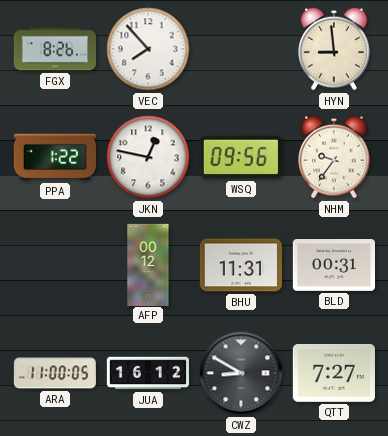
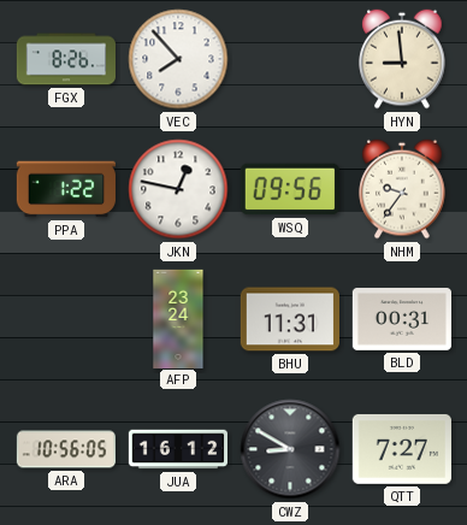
AFP: 00:12 -> 23:24 (178, 318)
ARA: 11:00 -> 10:56 (65, 449)
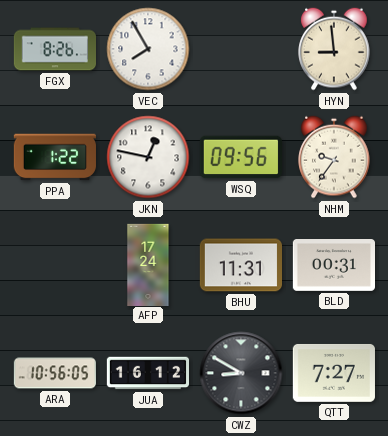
VEC: 7:53 -> 7:55 (148, 49)
AFP: 23:24 -> 17:24 (148, 264)
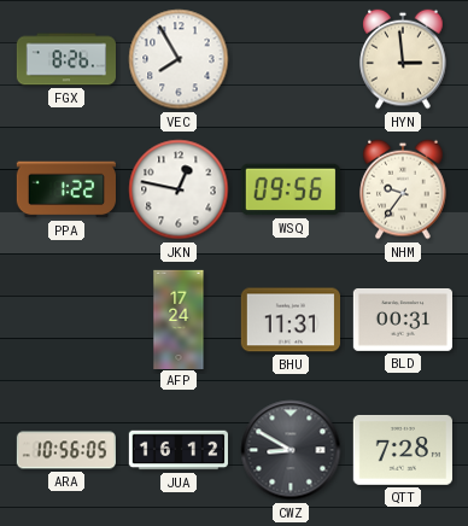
HYN: 8:59 -> 2:59 (403, 59)
QTT: 7:27 -> 7:28 (403, 450)
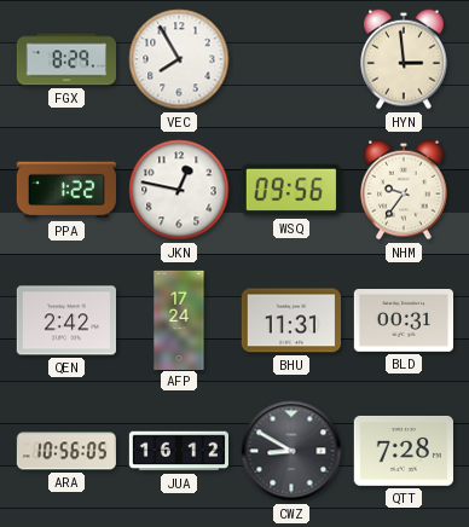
FGX: 8:26 -> 8:29 (65, 59)
QEN: none -> 2:42 (65, 320)
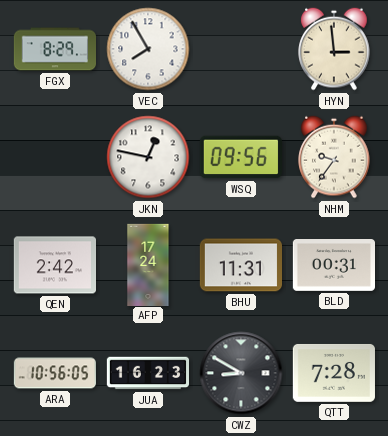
PPA: 1:22 -> none (65, 190)
JUA: 16:12 -> 16:23 (147, 373)
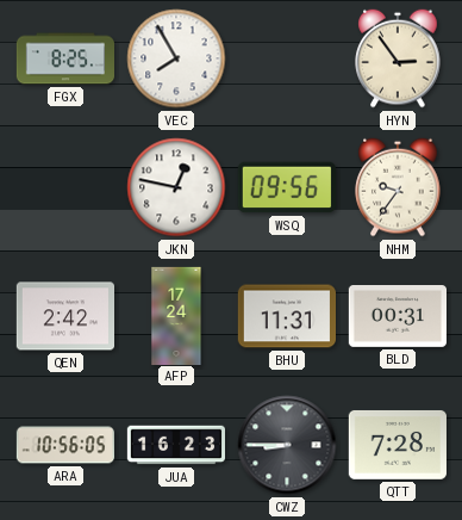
FGX: 8:29 -> 8:25 (64, 58)
HYN: 2:59 -> 2:54 (398, 58)
CWZ: 8:50 -> 8:45 (287, 445)
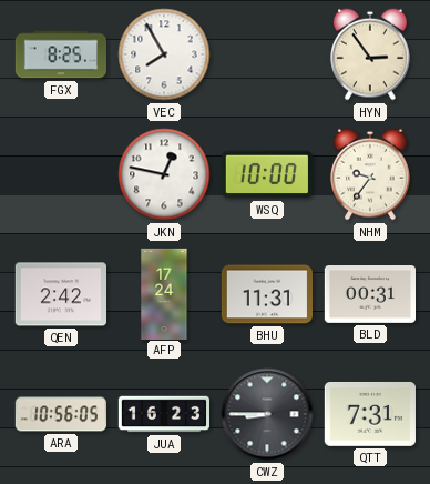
WSQ: 09:56 -> 10:00 (267, 174)
QTT: 7:28 -> 7:31 (370, 414)
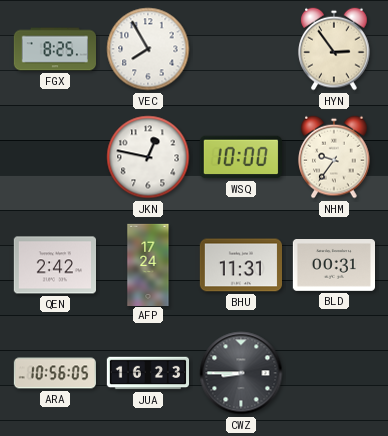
QTT: 7:31 -> none (370, 414)
